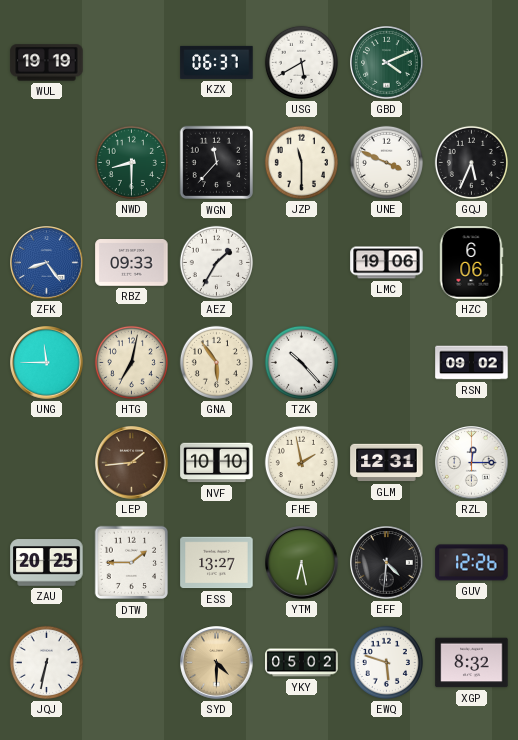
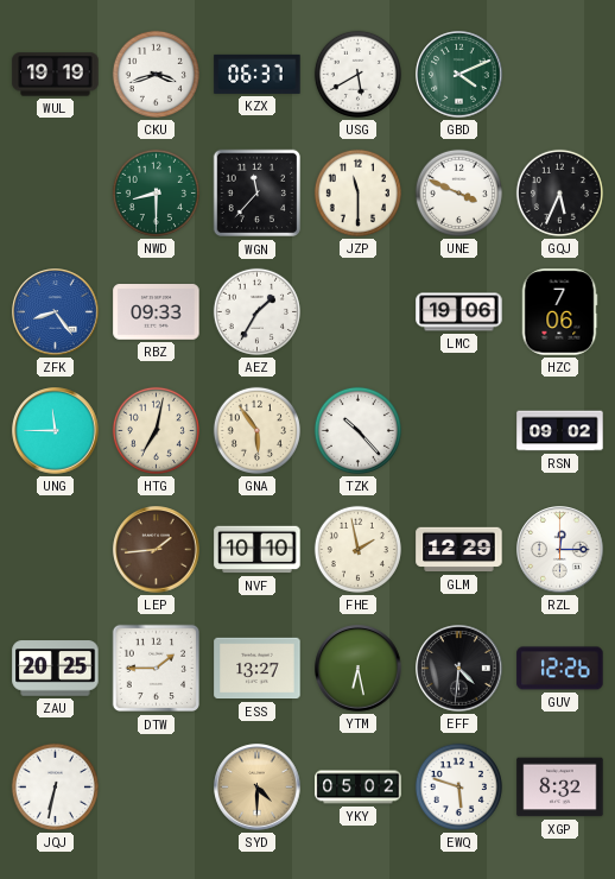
CKU: none -> 3:42 (156, 74)
HZC: 6:06 -> 7:06 (559, 312)
GLM: 12:31 -> 12:29 (459, 550)
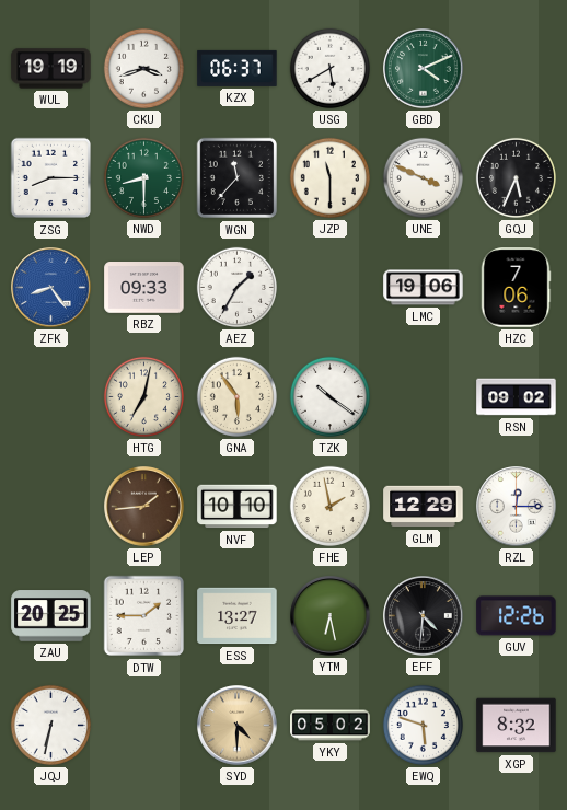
ZSG: none -> 8:15 (51, 178)
UNG: 11:45 -> none (56, 431)
TZK: 10:23 -> 10:21 (329, 396)
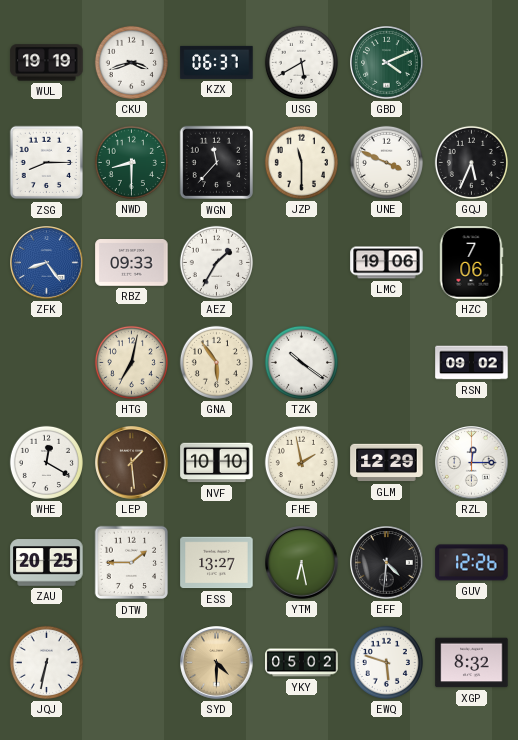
WHE: none -> 12:20 (46, 462)
LEP: 1:44 -> 1:29 (132, 463)
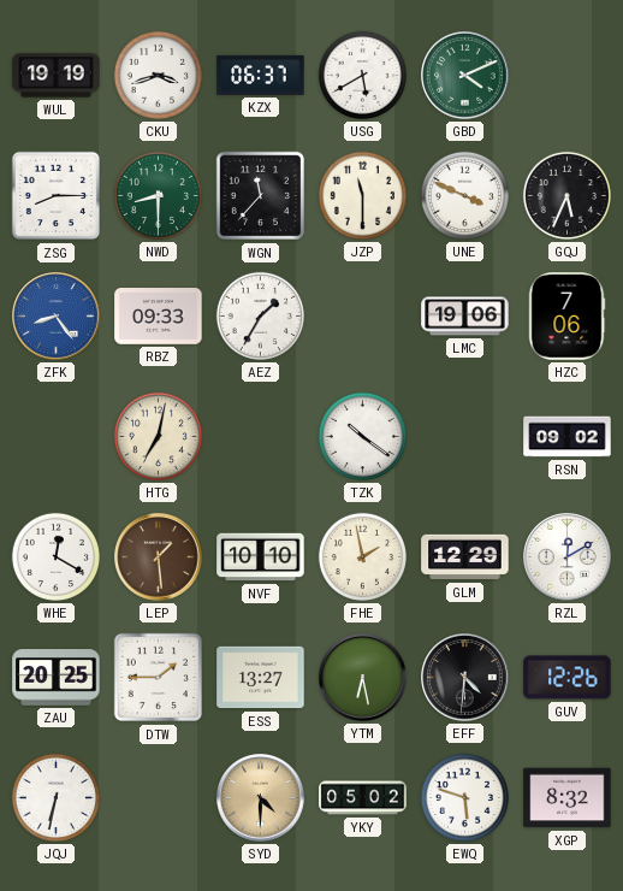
GNA: 5:54 -> none (216, 362)
RZL: 12:15 -> 12:10 (568, 557)
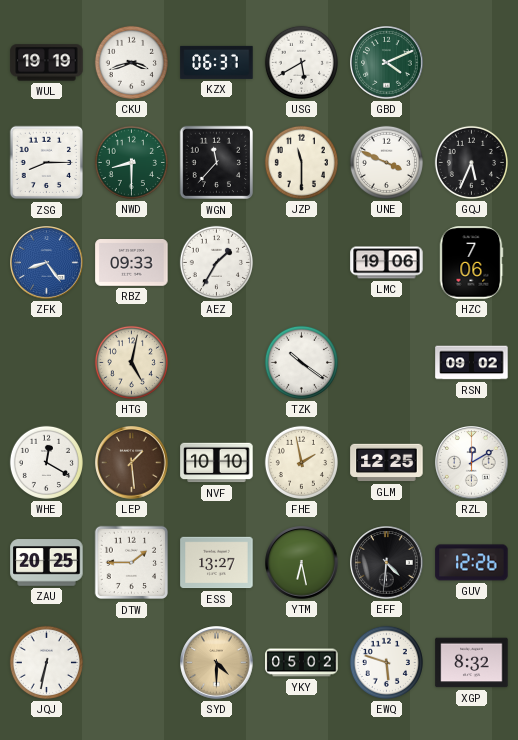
HTG: 7:02 -> 5:02 (131, 362)
GLM: 12:29 -> 12:25 (387, 463)
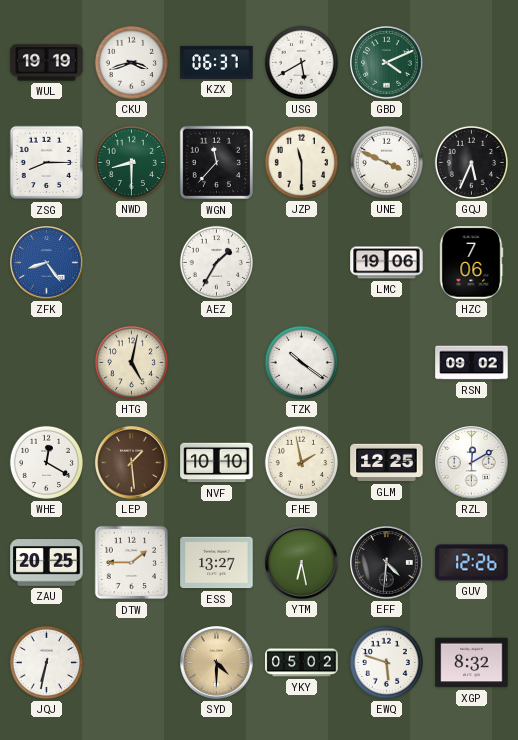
RBZ: 09:33 -> none (132, 263)
